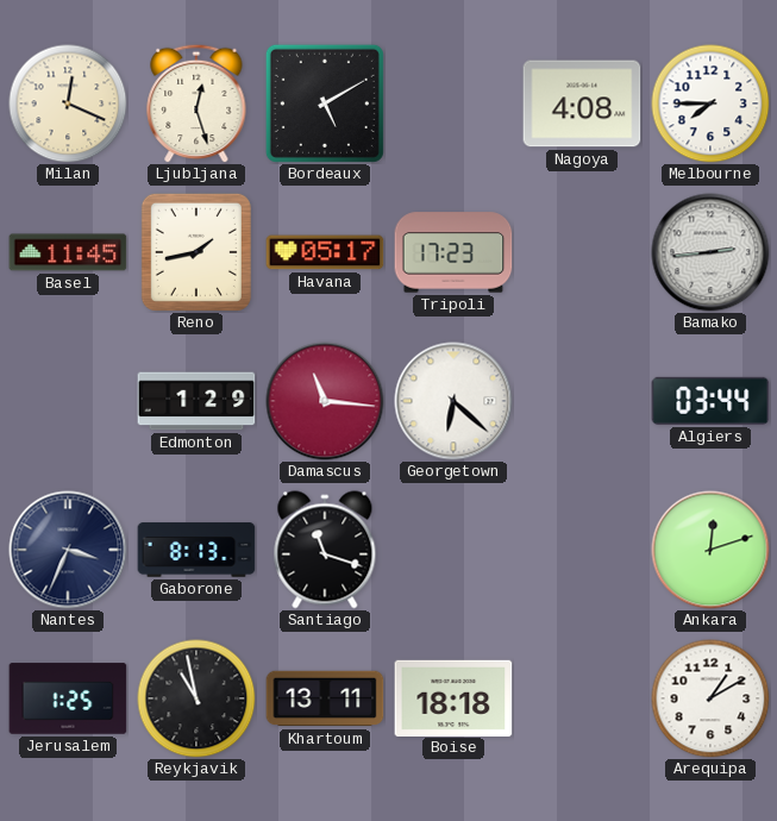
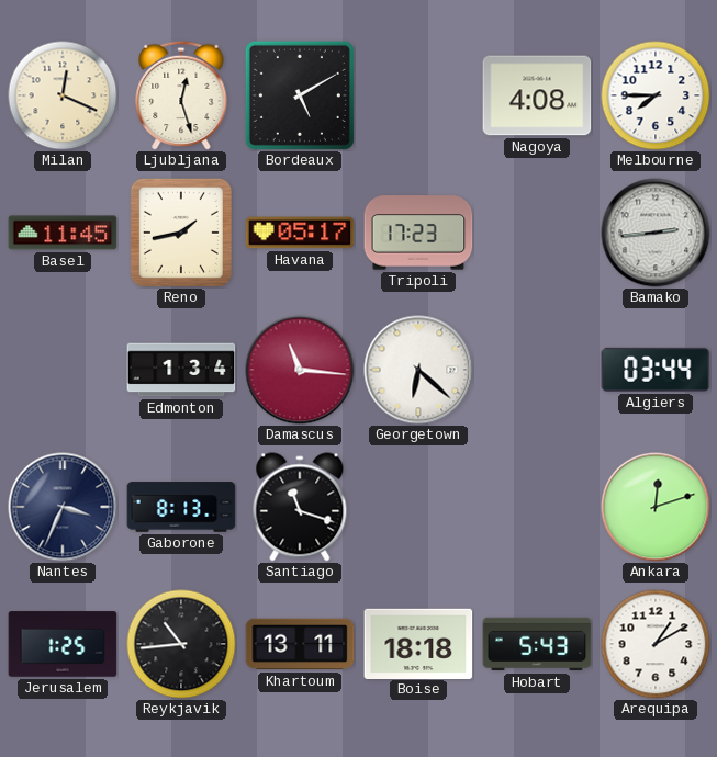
Edmonton: 1:29 -> 1:34 (181, 370)
Reykjavik: 10:58 -> 10:44 (181, 644)
Hobart: none -> 5:43 (537, 644)
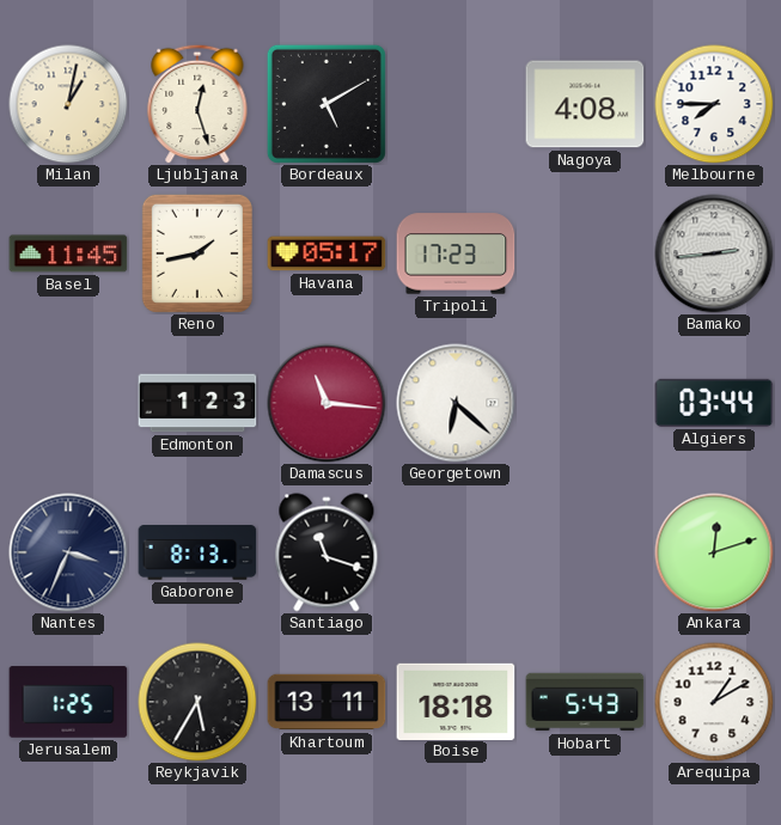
Milan: 12:19 -> 1:02 (68, 104)
Edmonton: 1:34 -> 1:23 (197, 403)
Reykjavik: 10:44 -> 5:35 (197, 702)
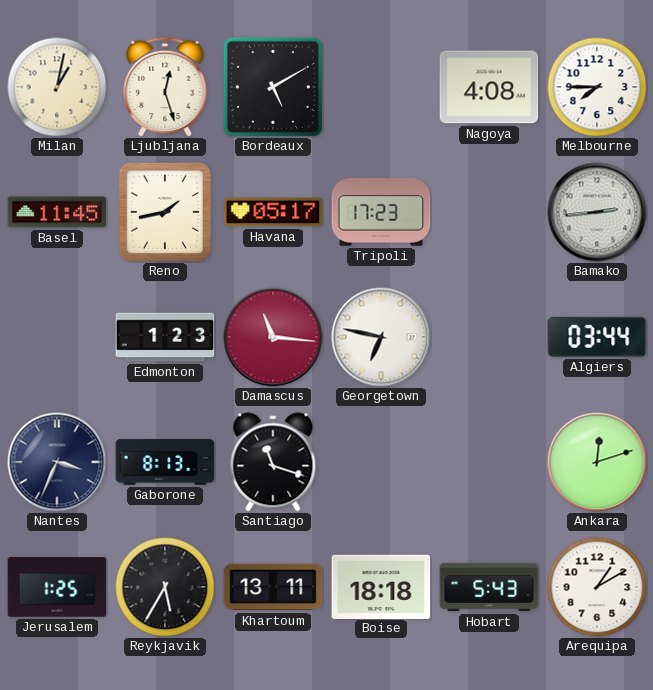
Georgetown: 6:22 -> 6:47 (381, 337)
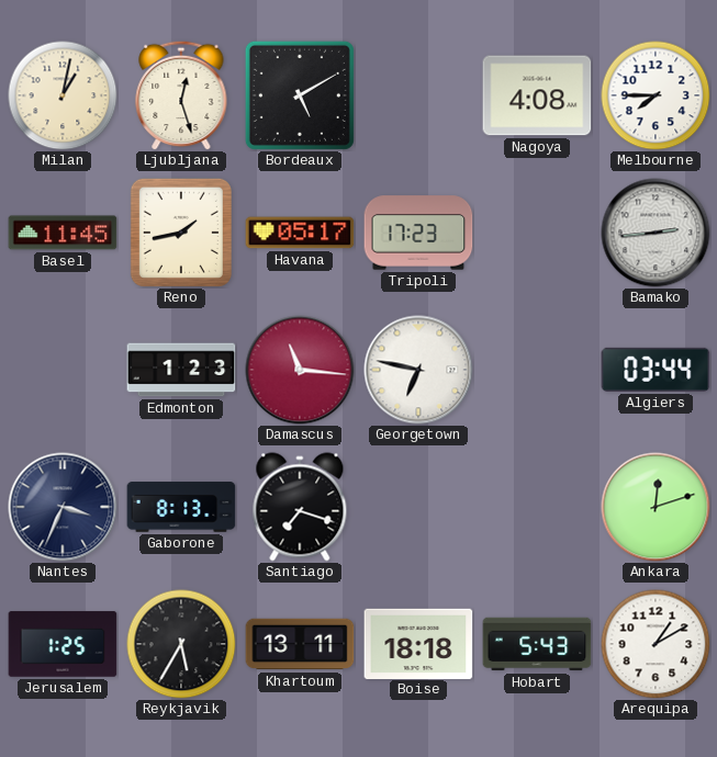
Santiago: 11:18 -> 7:18 (300, 507)
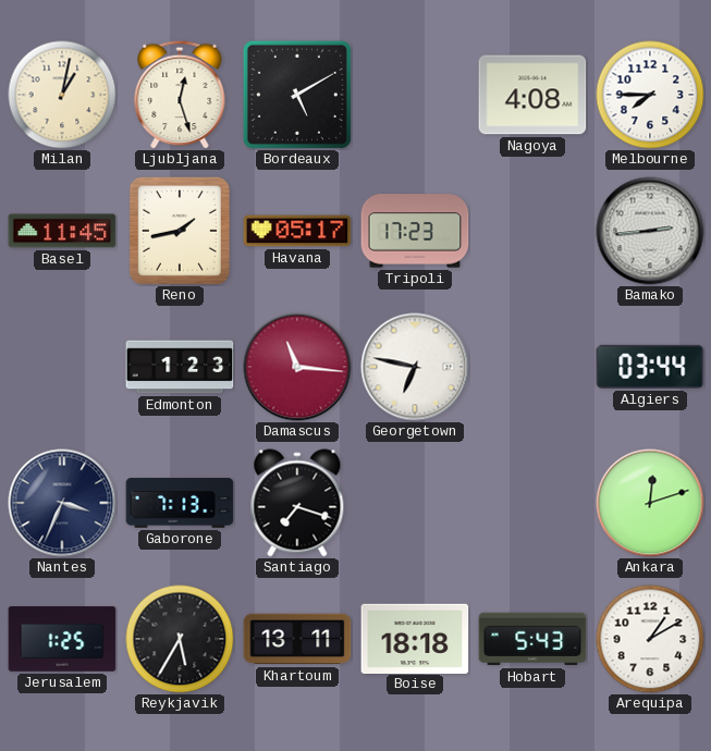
Gaborone: 8:13 -> 7:13 (180, 503)
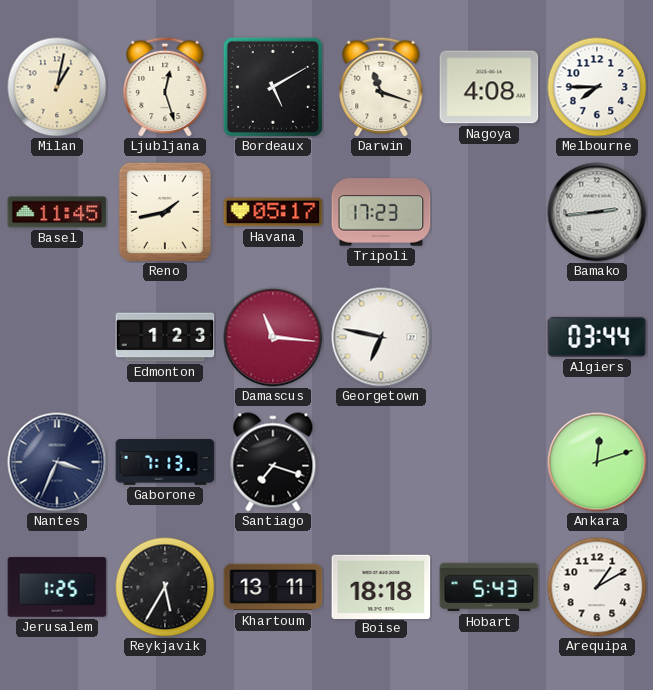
Darwin: none -> 11:18 (381, 87)
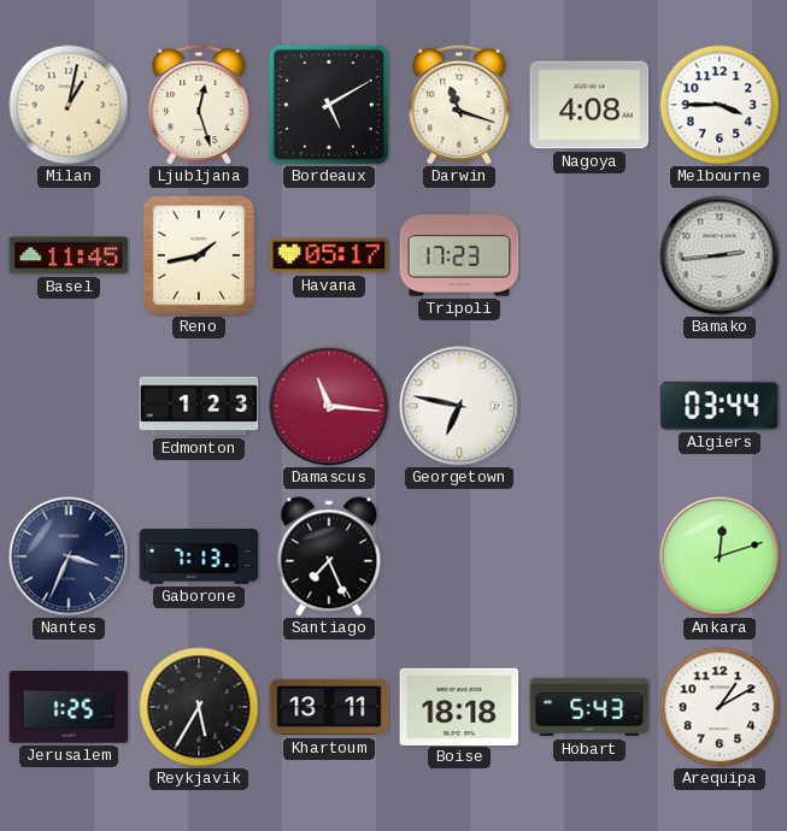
Melbourne: 7:45 -> 3:45 (720, 105)
Santiago: 7:18 -> 7:26 (329, 556)
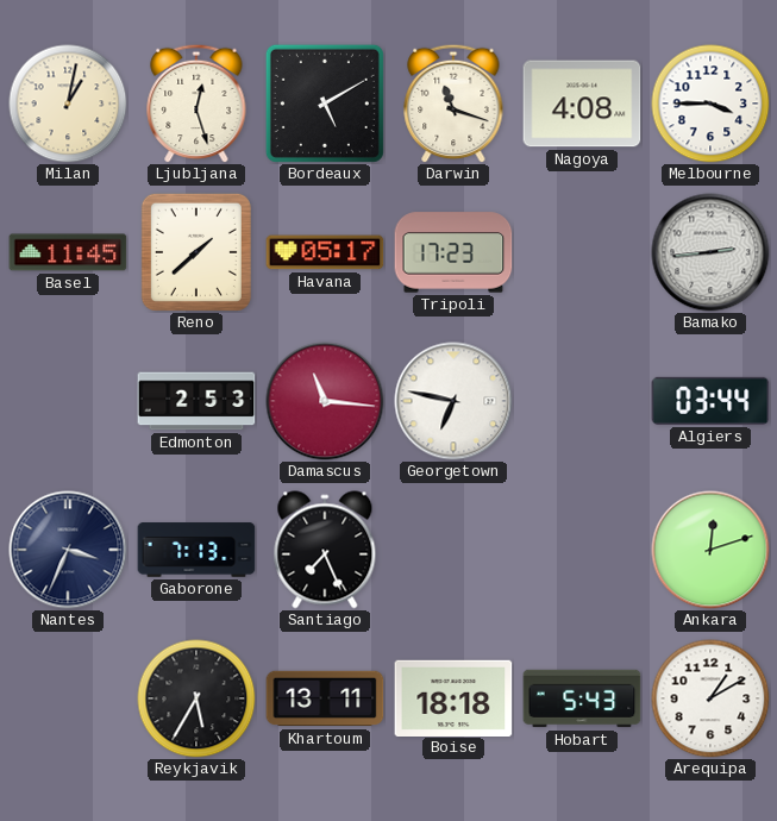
Reno: 1:43 -> 1:38 (196, 252)
Edmonton: 1:23 -> 2:53 (196, 401)
Jerusalem: 1:25 -> none (69, 707)
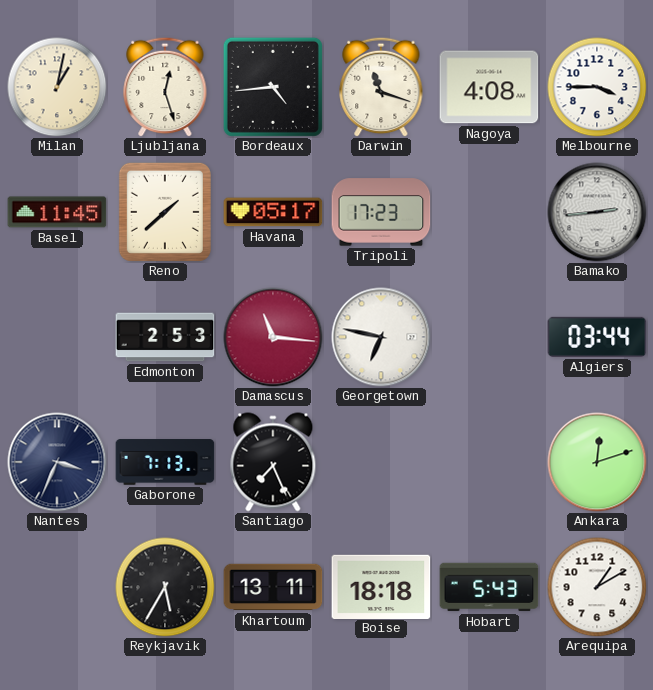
Bordeaux: 5:10 -> 4:44 (273, 87)
